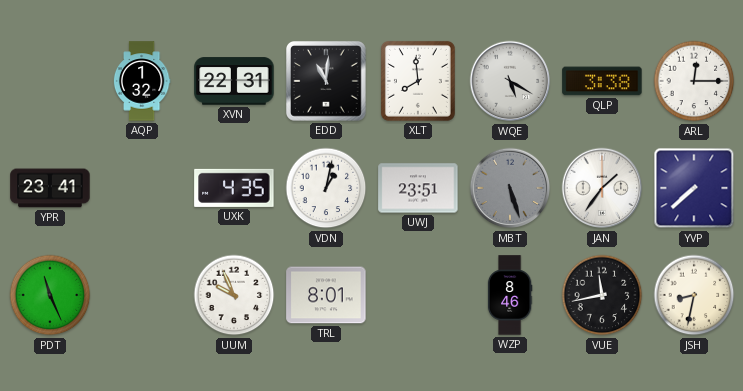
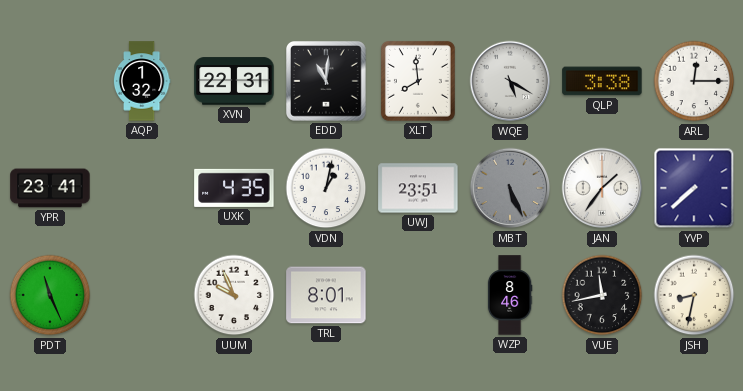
MBT: 5:27 -> 5:26 (510, 188)
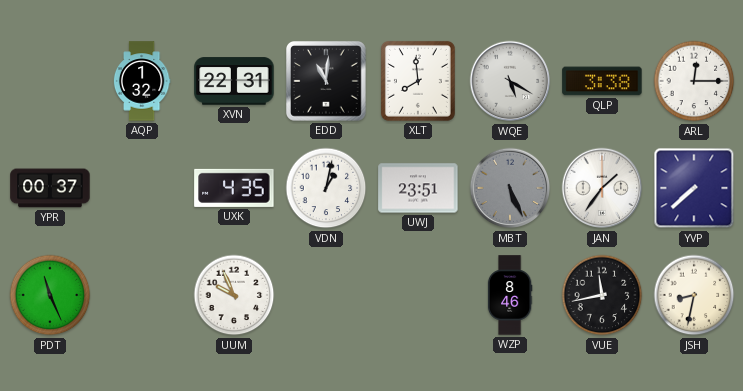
YPR: 23:41 -> 00:37 (50, 188)
TRL: 8:01 -> none (326, 295)
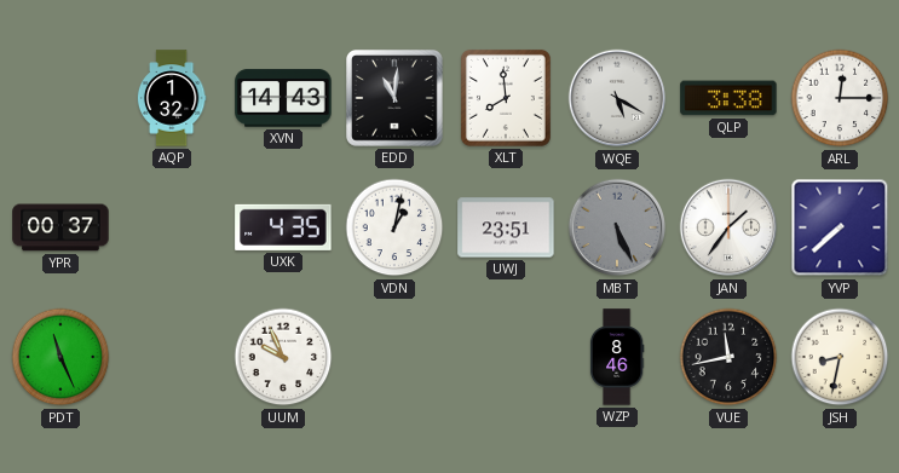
XVN: 22:31 -> 14:43 (283, 98)
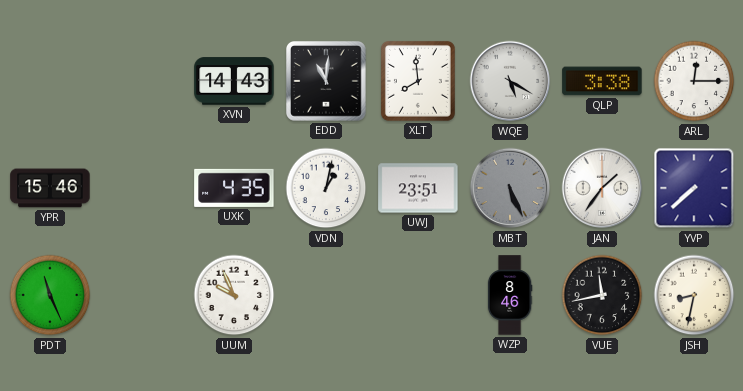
AQP: 1:32 -> none (172, 98)
YPR: 00:37 -> 15:46 (50, 188)
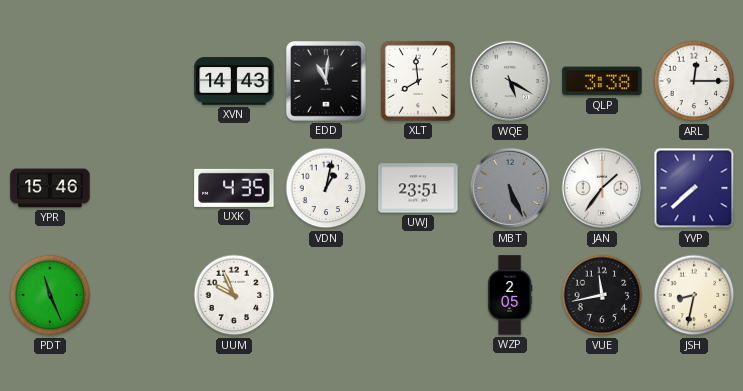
WZP: 8:46 -> 2:05 (510, 295)
